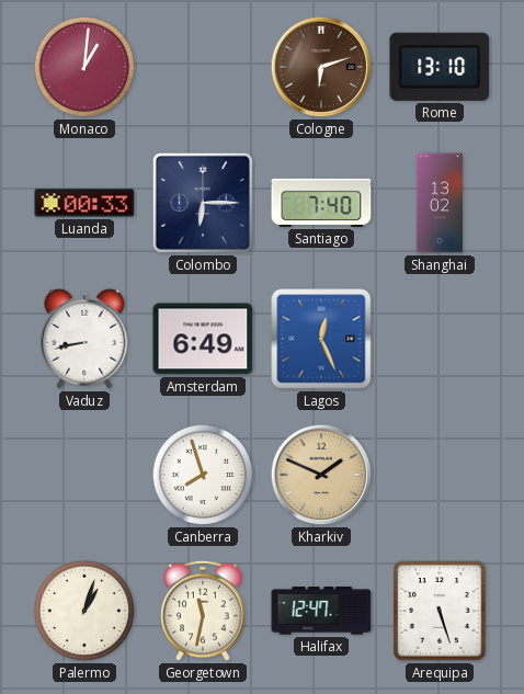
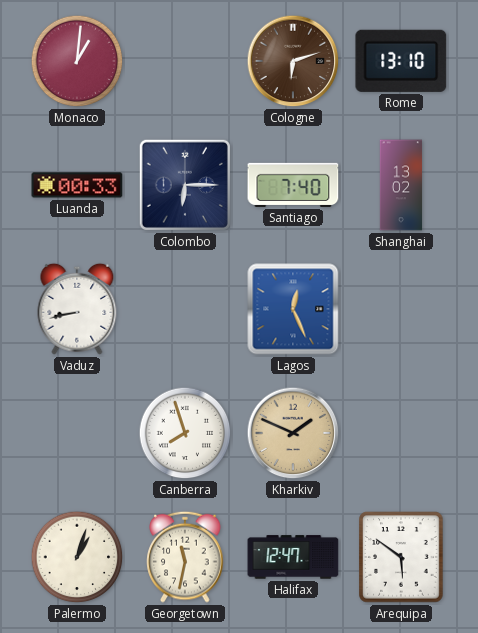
Amsterdam: 6:49 -> none (203, 339)
Arequipa: 5:27 -> 5:51 (401, 557)
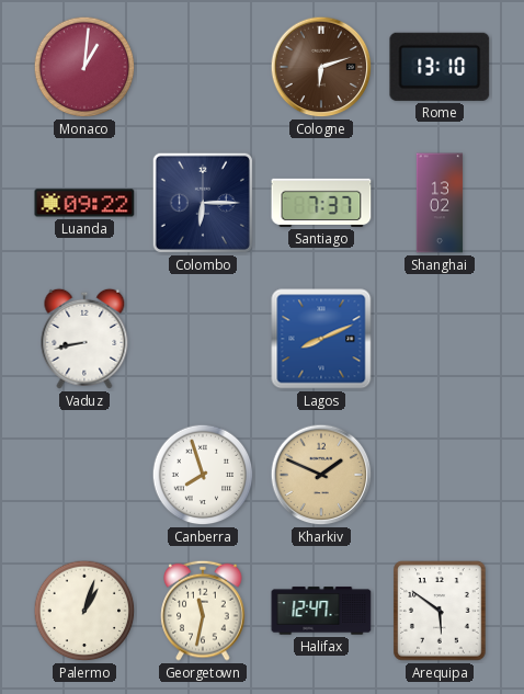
Luanda: 00:33 -> 09:22 (84, 203)
Santiago: 7:40 -> 7:37 (321, 203)
Lagos: 12:26 -> 8:11 (321, 339)
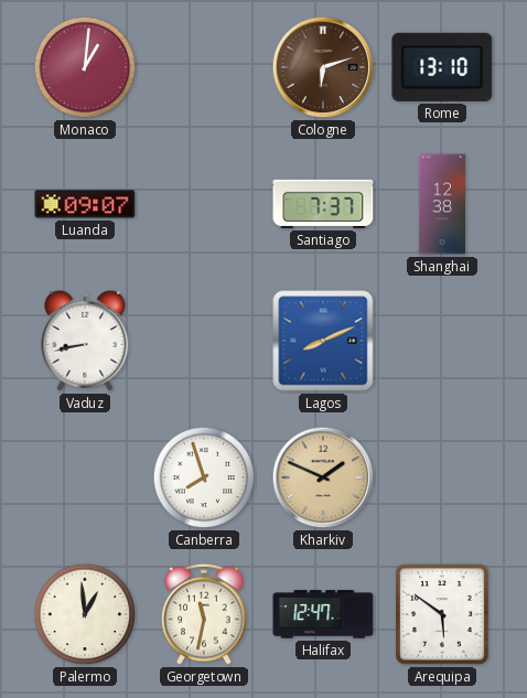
Luanda: 09:22 -> 09:07 (85, 204)
Colombo: 6:15 -> none (203, 203)
Shanghai: 13:02 -> 12:38 (442, 204)
Palermo: 1:03 -> 12:59 (85, 614)
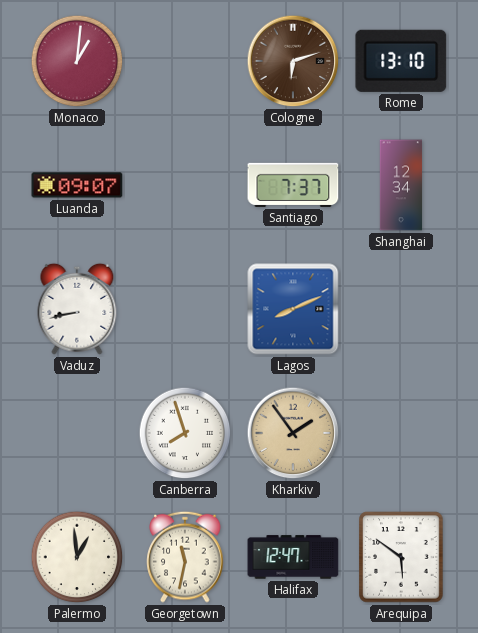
Shanghai: 12:38 -> 12:34 (401, 185)
Kharkiv: 1:49 -> 1:54 (293, 433)
